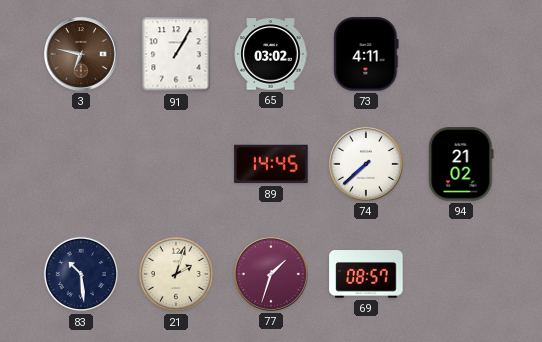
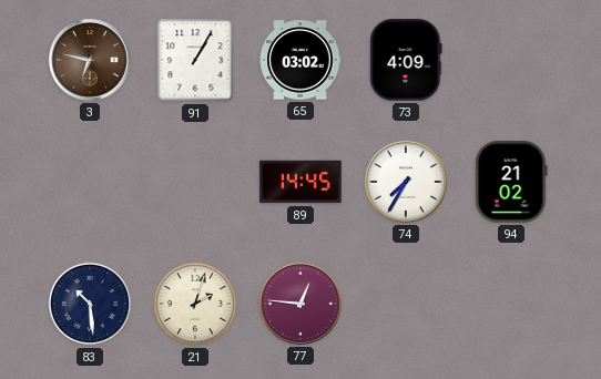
73: 4:11 -> 4:09 (406, 60)
74: 7:38 -> 7:35 (407, 183)
77: 1:33 -> 12:46 (302, 305)
69: 08:57 -> none (366, 274)
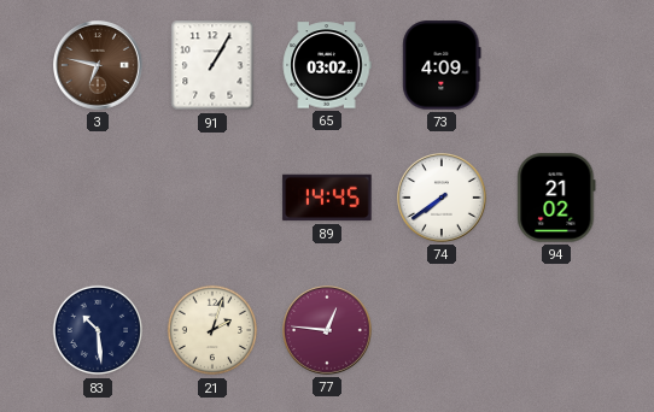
74: 7:35 -> 7:39 (443, 199)
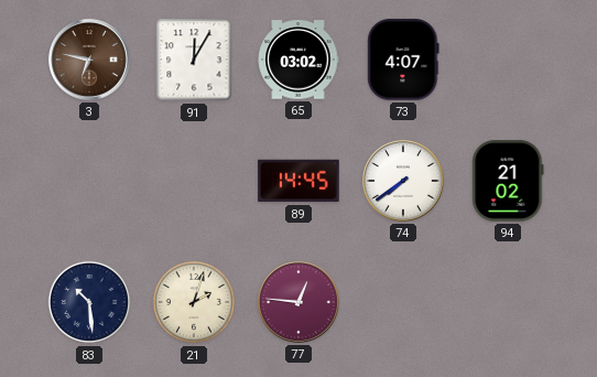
91: 1:05 -> 12:05 (194, 60)
73: 4:09 -> 4:07 (403, 60)
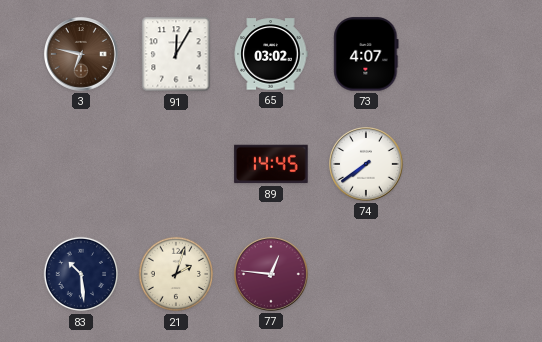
94: 21:02 -> none (508, 181)
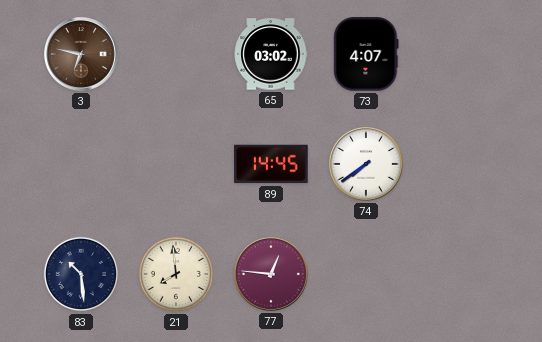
91: 12:05 -> none (176, 54)
21: 2:03 -> 7:59 (176, 274)
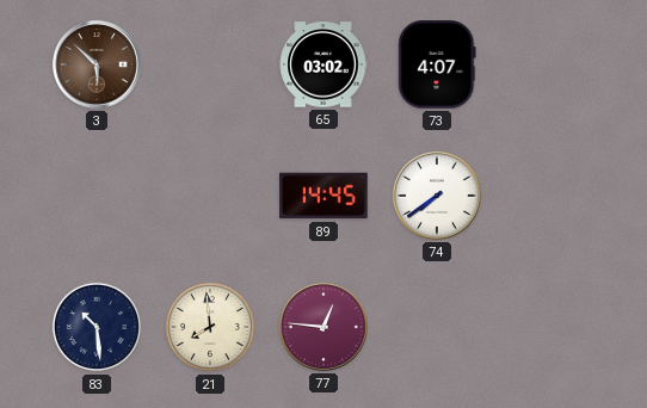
3: 6:47 -> 5:52 (98, 66)
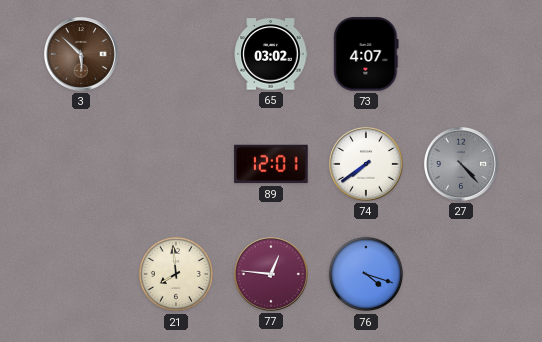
89: 14:45 -> 12:01 (271, 164)
27: none -> 4:23 (462, 165)
83: 10:29 -> none (97, 327)
76: none -> 4:18 (366, 274)
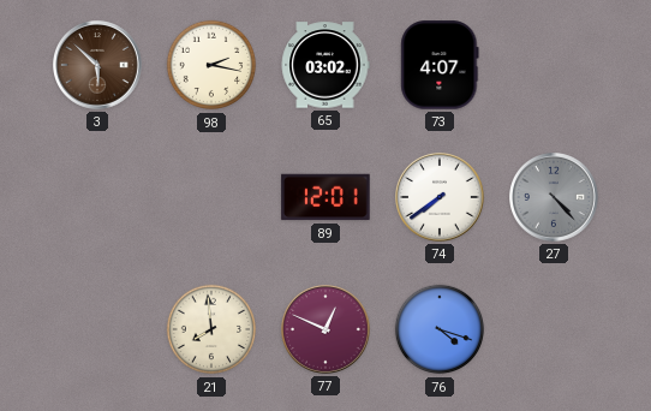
98: none -> 2:17 (211, 65)
77: 12:46 -> 12:49 (327, 330)
